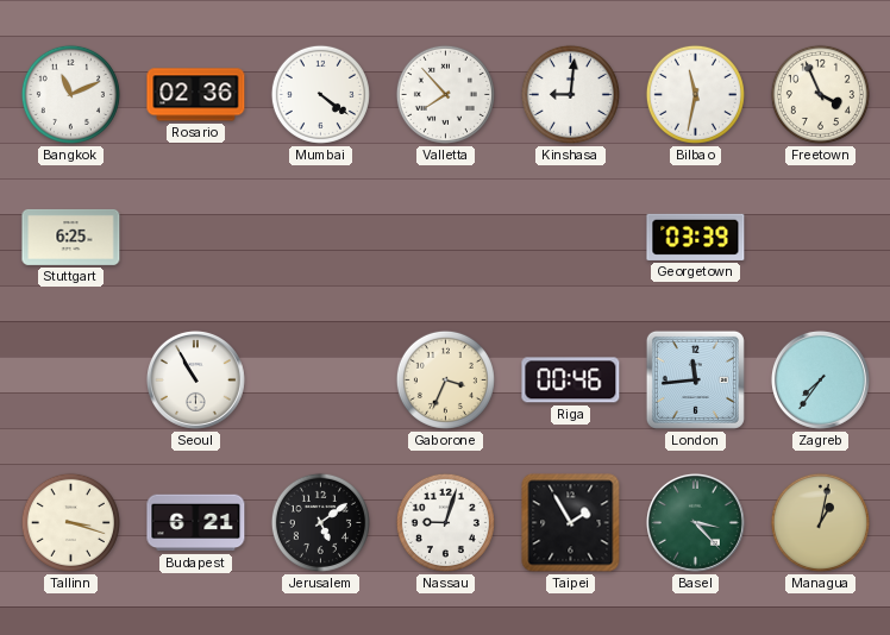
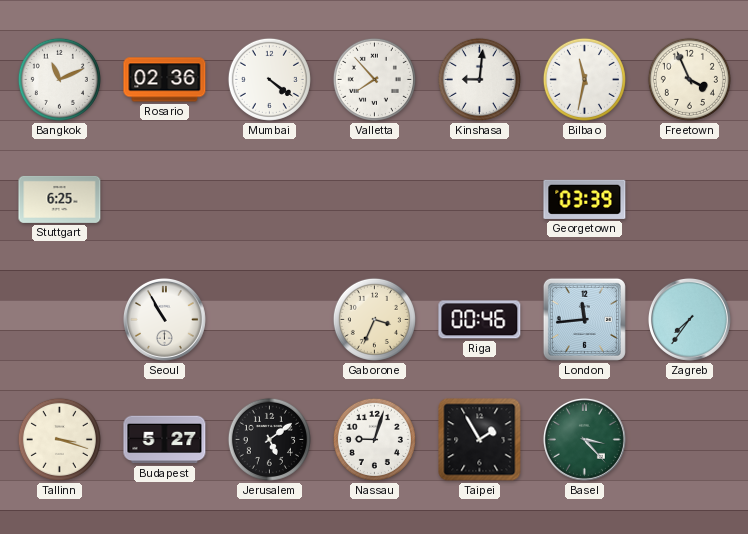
Budapest: 6:21 -> 5:27 (165, 440)
Managua: 1:02 -> none (820, 522)
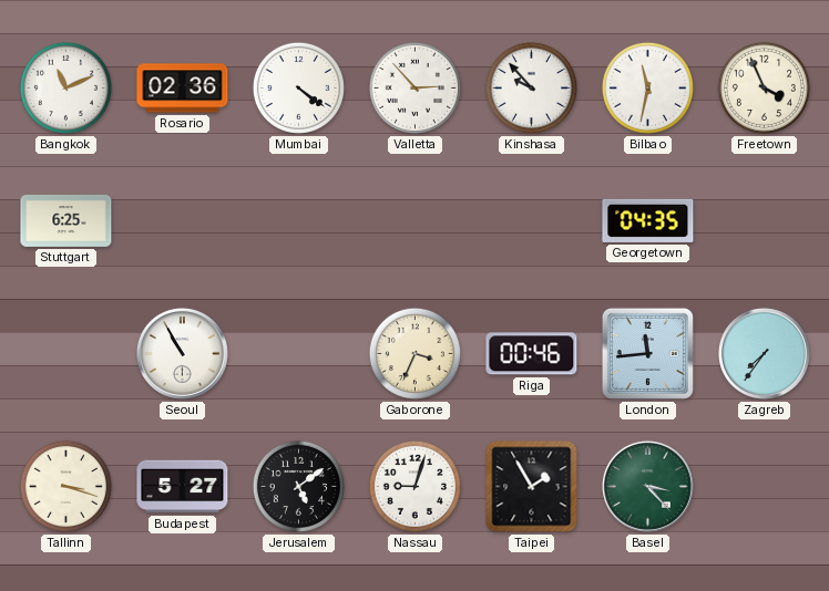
Valletta: 7:53 -> 2:53 (415, 87)
Kinshasa: 9:01 -> 9:53 (531, 87)
Georgetown: 03:39 -> 04:35 (648, 220)
